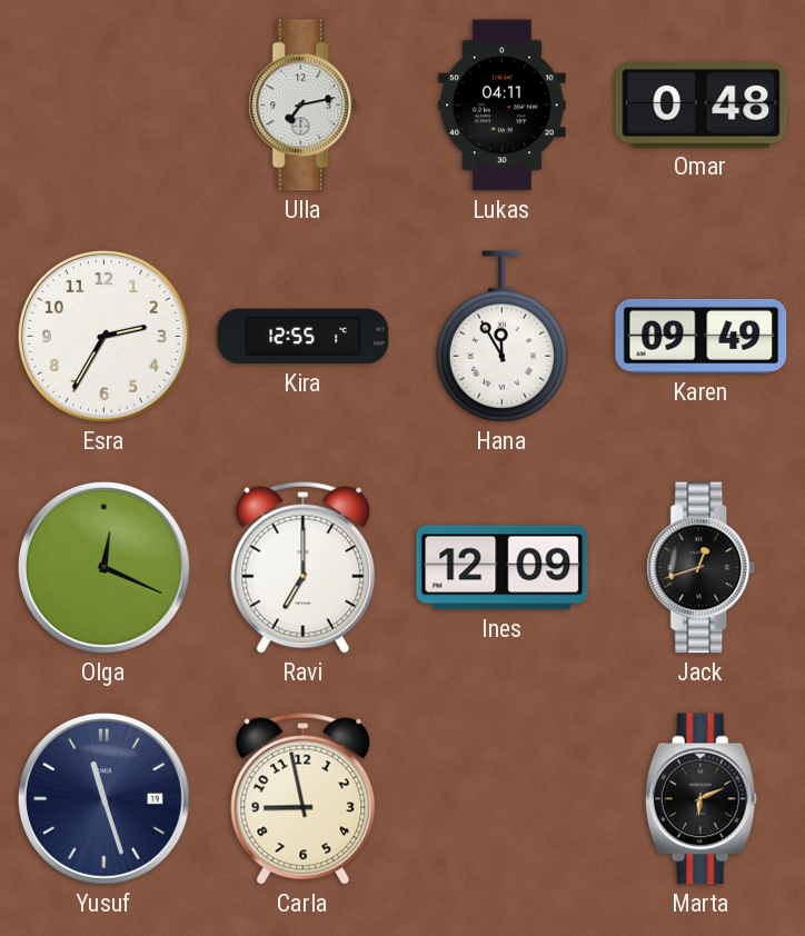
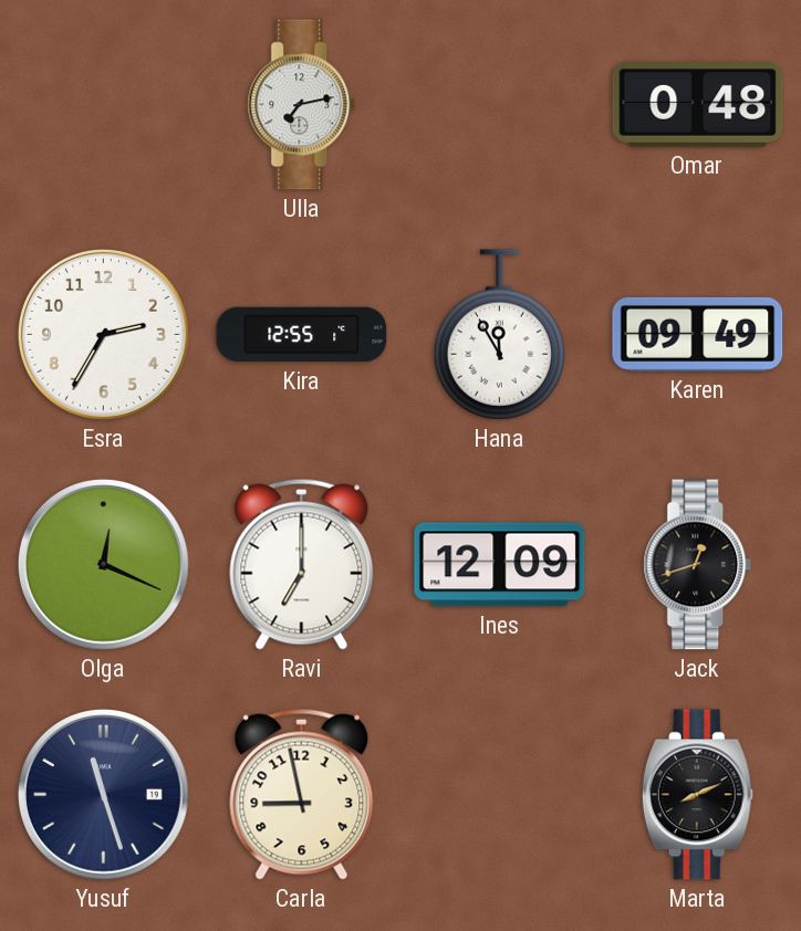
Lukas: 04:11 -> none (503, 106)
Marta: 6:11 -> 8:11 (697, 795)
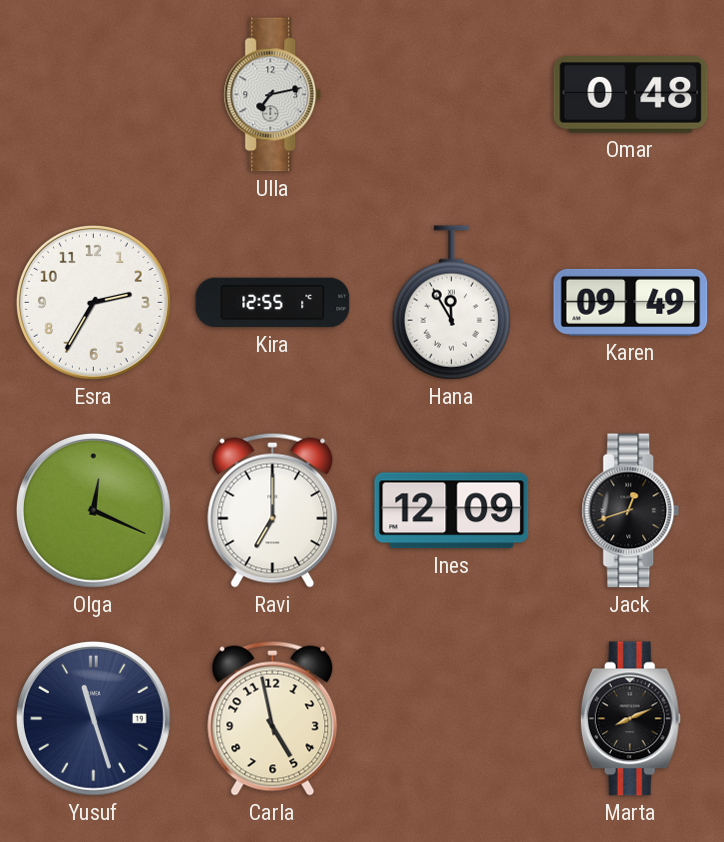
Carla: 8:58 -> 4:58 (273, 718)
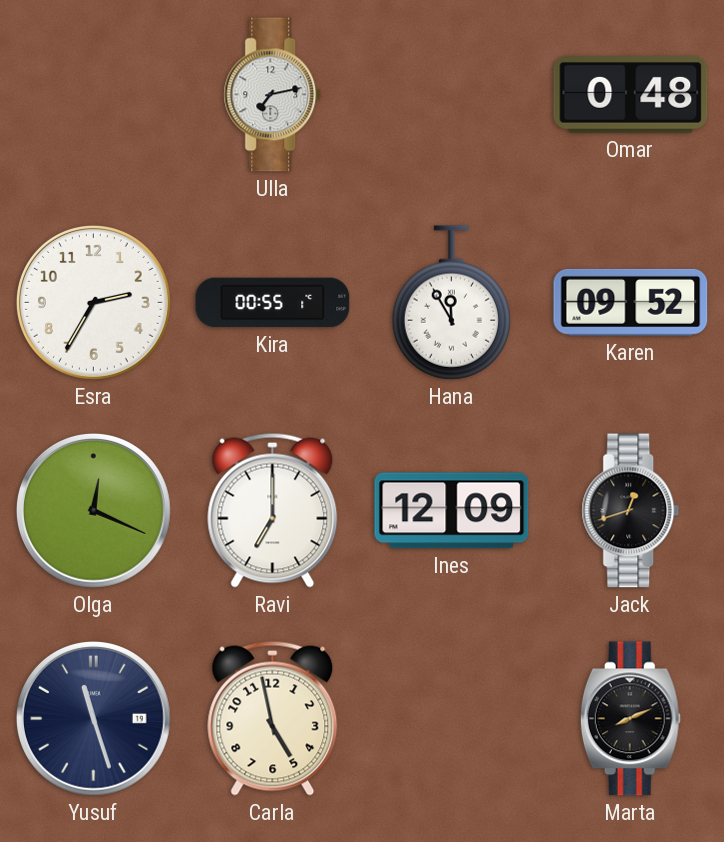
Kira: 12:55 -> 00:55 (273, 303)
Karen: 09:49 -> 09:52 (631, 302)
